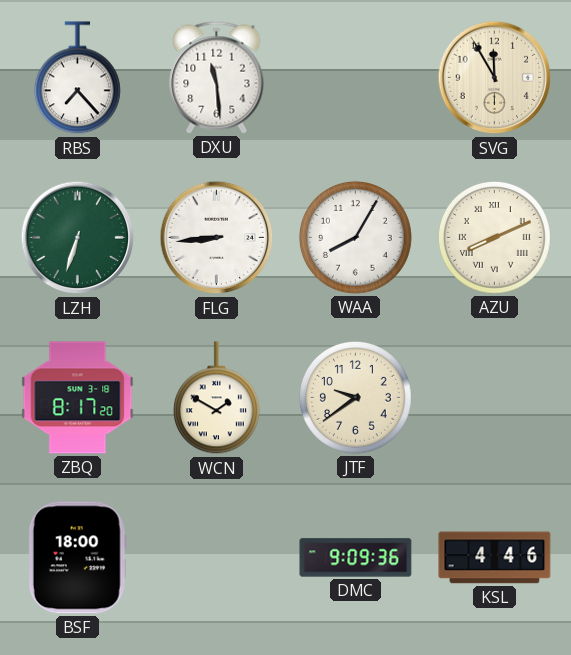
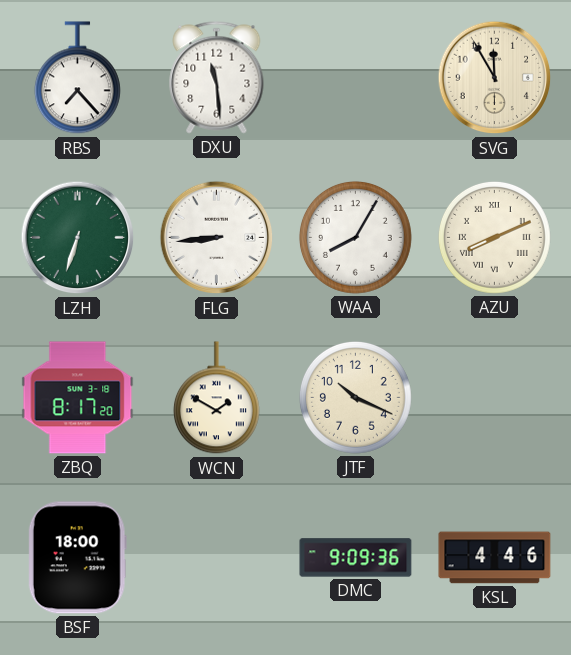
JTF: 9:39 -> 10:19 (355, 397)
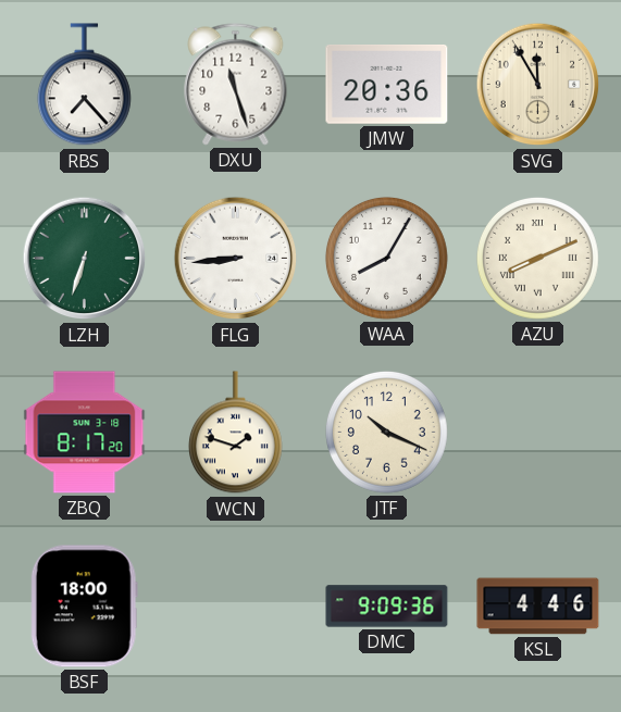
DXU: 11:29 -> 11:27 (236, 85)
JMW: none -> 20:36 (387, 85)
WCN: 1:50 -> 1:48 (235, 433)
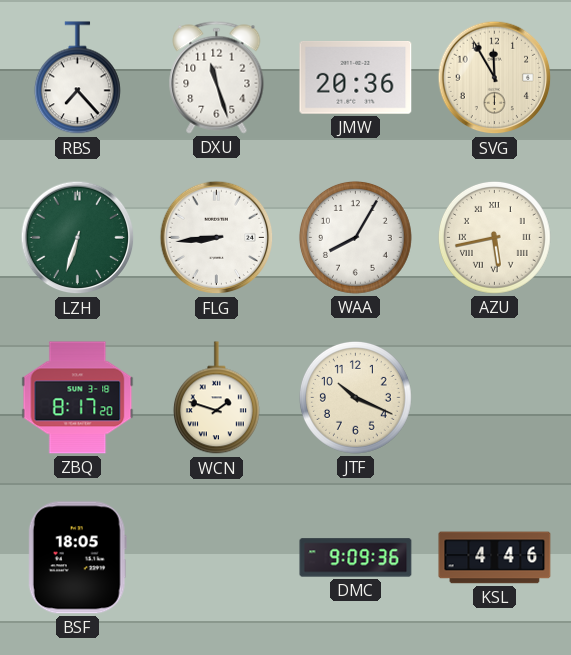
AZU: 8:11 -> 5:43 (494, 237)
BSF: 18:00 -> 18:05 (77, 558)
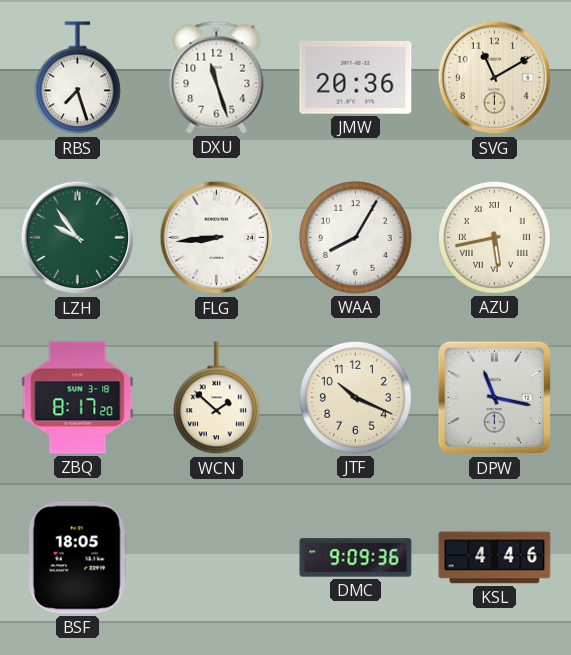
RBS: 7:23 -> 7:27 (77, 78)
SVG: 11:55 -> 11:10 (495, 78)
LZH: 6:33 -> 9:54 (78, 238)
WCN: 1:48 -> 1:52 (216, 398)
DPW: none -> 11:17 (495, 398)
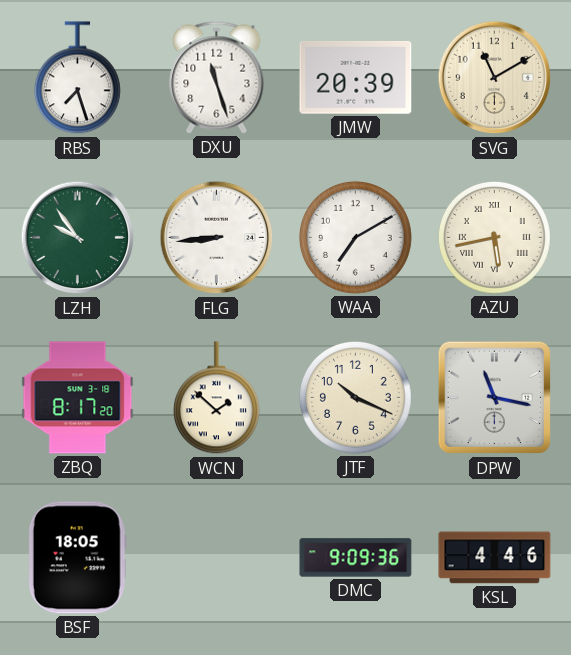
JMW: 20:36 -> 20:39 (356, 78)
WAA: 8:05 -> 7:10 (355, 237)
